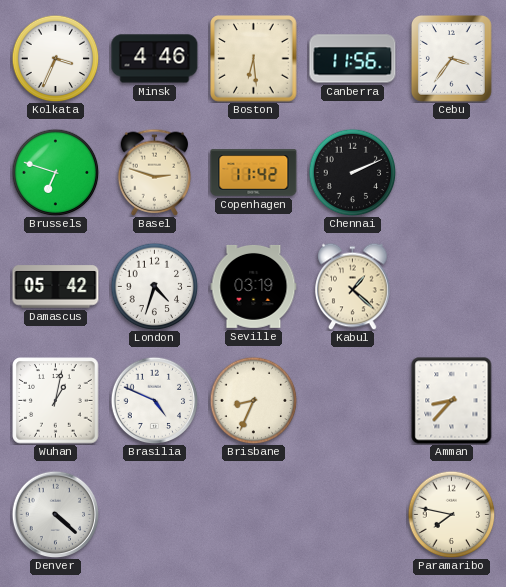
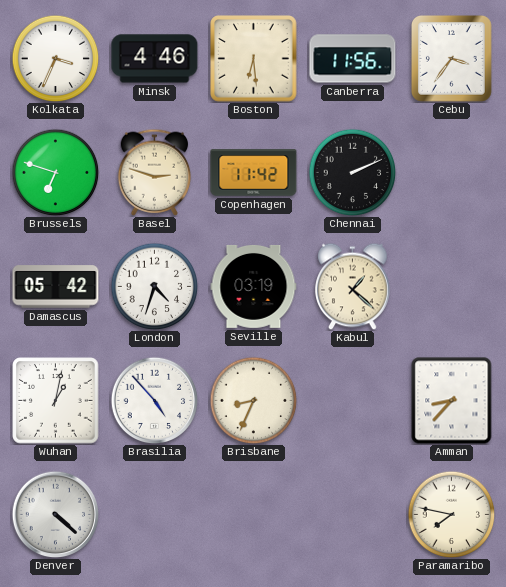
Brasilia: 4:49 -> 4:53 (154, 400)
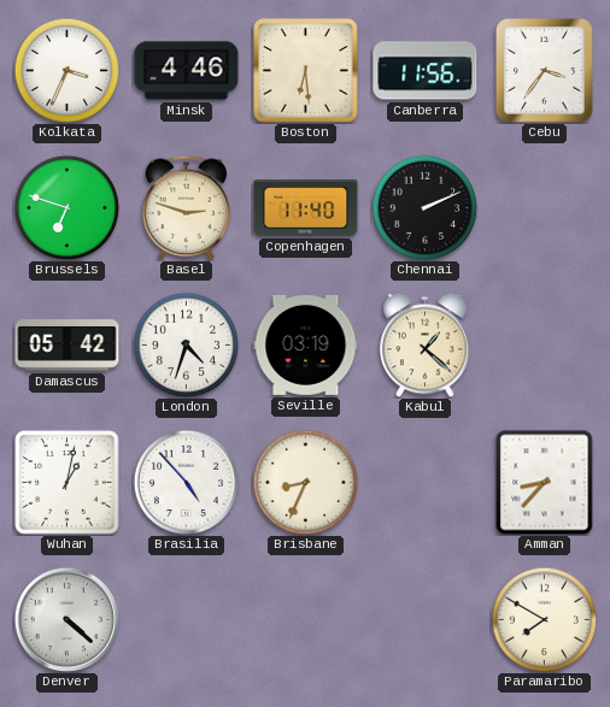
Copenhagen: 11:42 -> 11:40 (306, 208)
Paramaribo: 7:47 -> 7:50 (544, 619)
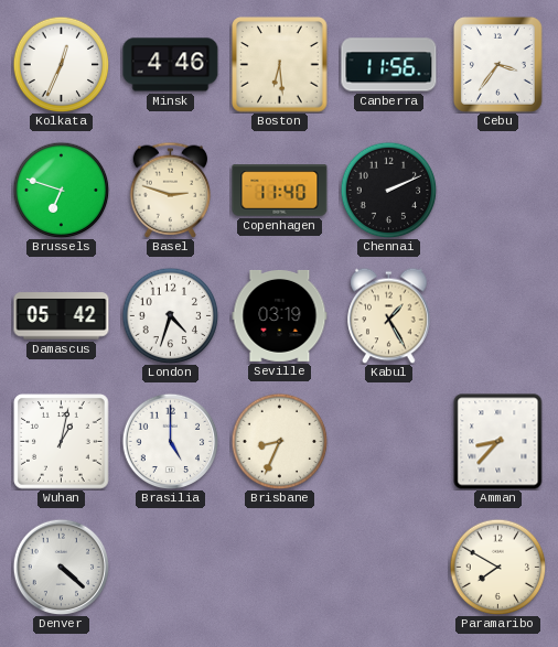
Kolkata: 3:34 -> 12:34 (61, 64)
Kabul: 1:22 -> 1:25 (389, 315)
Brasilia: 4:53 -> 5:00 (170, 441)
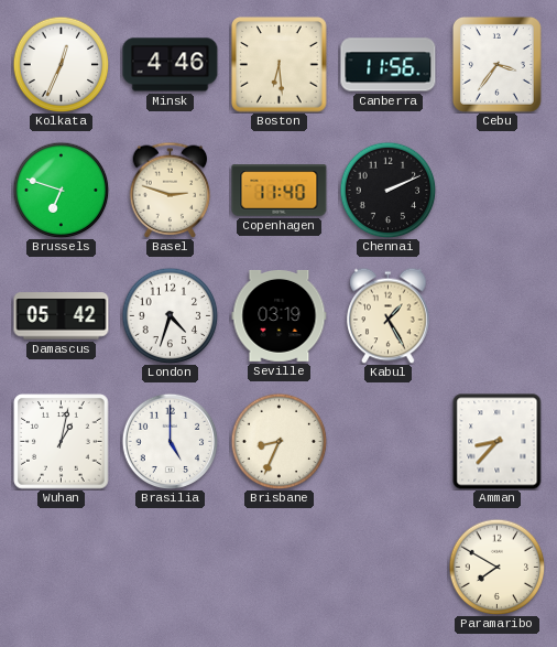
Denver: 4:22 -> none (61, 567)
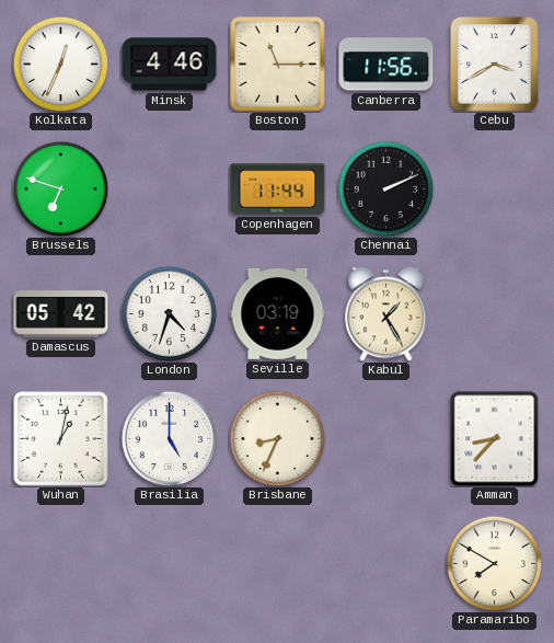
Boston: 6:29 -> 11:15 (278, 65)
Cebu: 3:36 -> 3:40 (494, 65)
Basel: 2:48 -> none (171, 190)
Copenhagen: 11:40 -> 11:44 (278, 190)
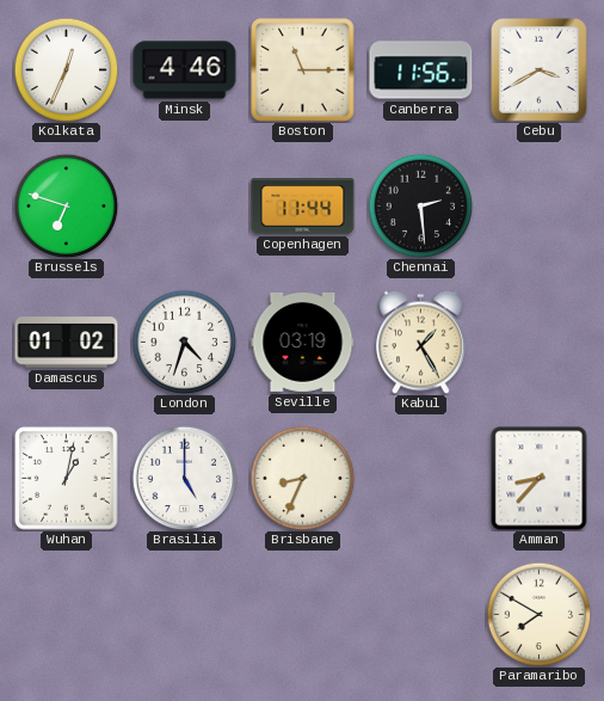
Chennai: 2:11 -> 2:29 (420, 205)
Damascus: 05:42 -> 01:02 (67, 343)
